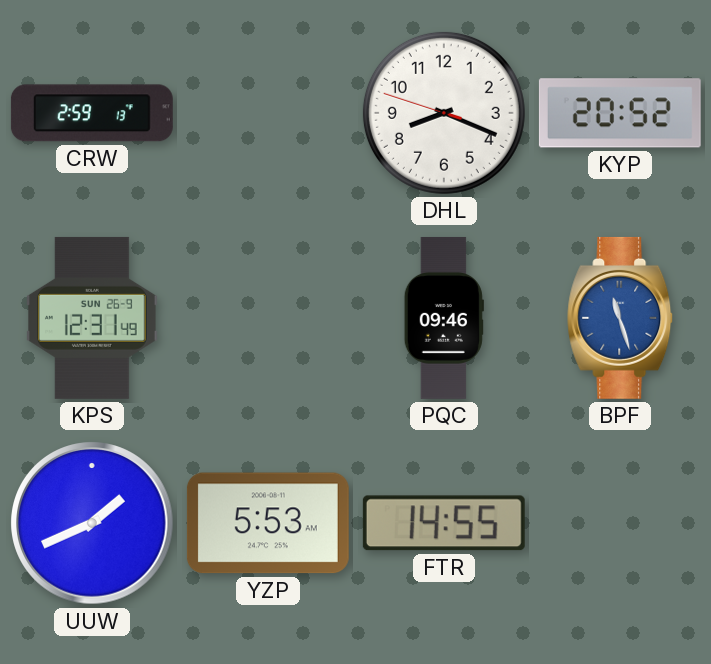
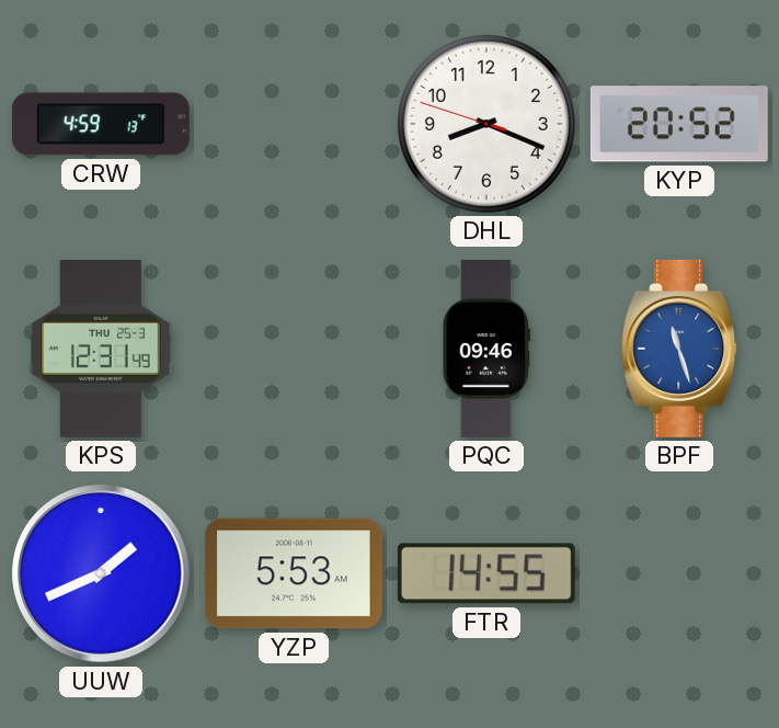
CRW: 2:59 -> 4:59 (101, 124)
KPS date: SUN 26-9 -> THU 25-3 (102, 349)
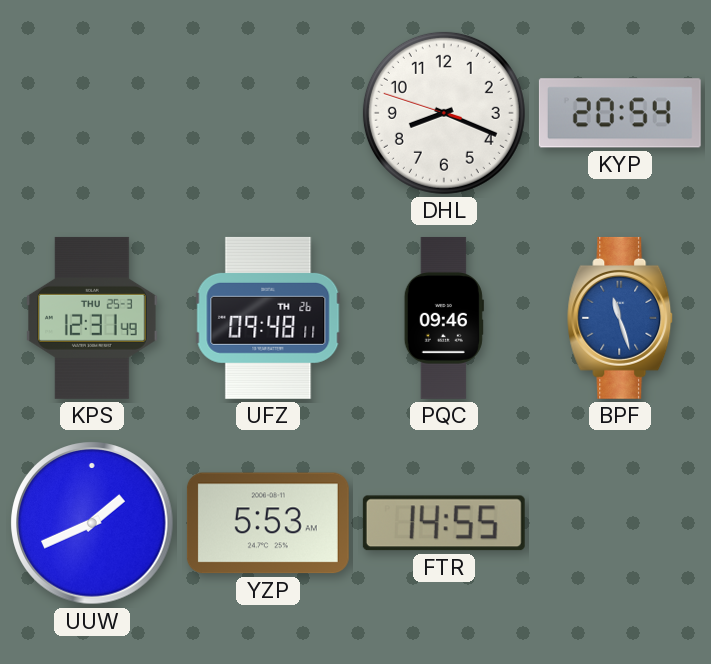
CRW: 4:59 -> none (101, 124)
KYP: 20:52 -> 20:54 (620, 113)
UFZ: none -> 09:48 (268, 318)
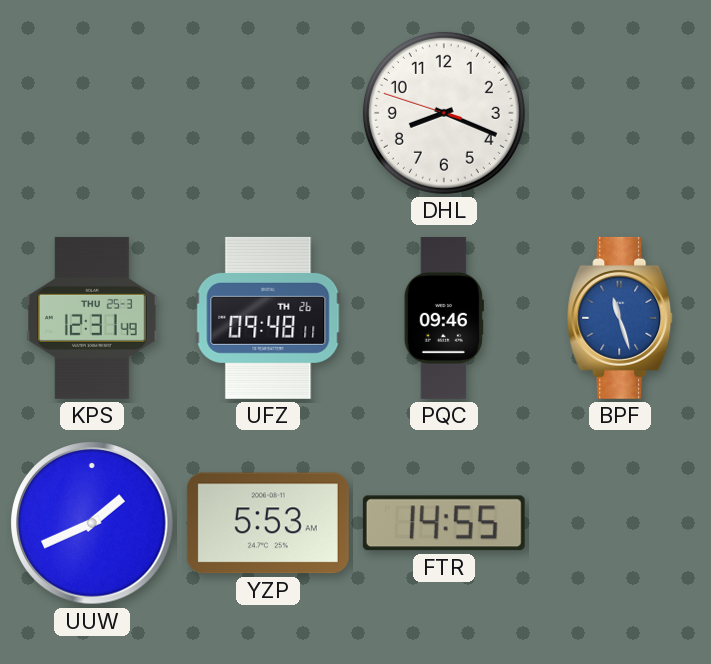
KYP: 20:54 -> none (620, 113)
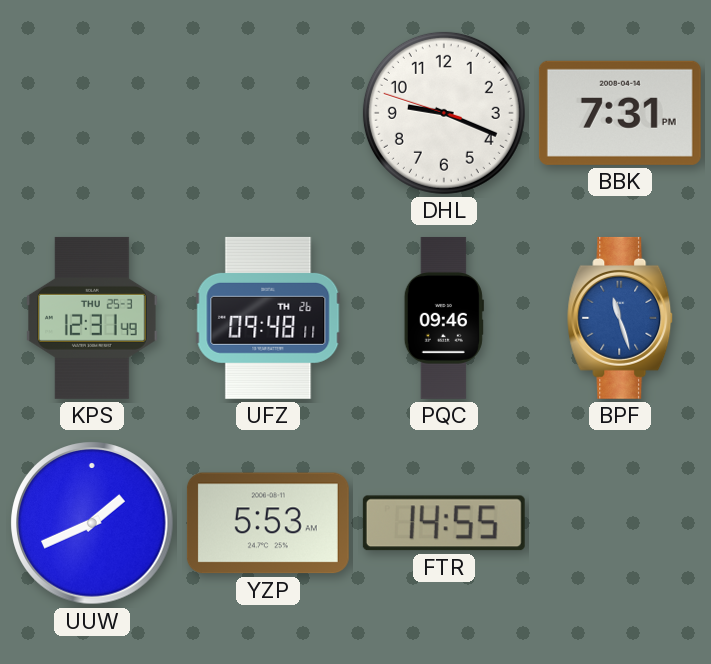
DHL: 8:18 -> 9:18 (444, 113)
BBK: none -> 7:31 (620, 113)
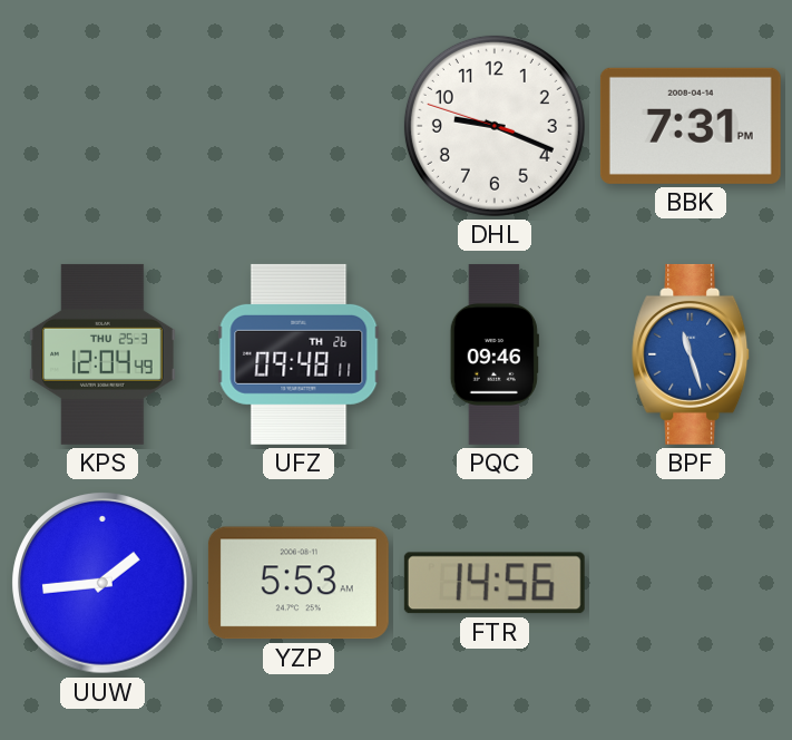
KPS: 12:31 -> 12:04 (104, 354)
UUW: 1:41 -> 1:44 (102, 583)
FTR: 14:55 -> 14:56 (495, 583)
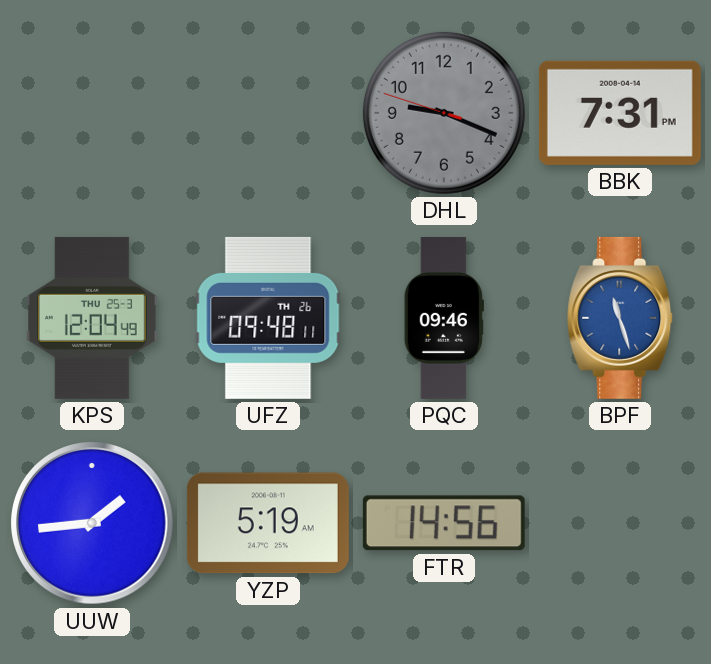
DHL dial: white -> grey (444, 113)
YZP: 5:53 -> 5:19 (268, 523)
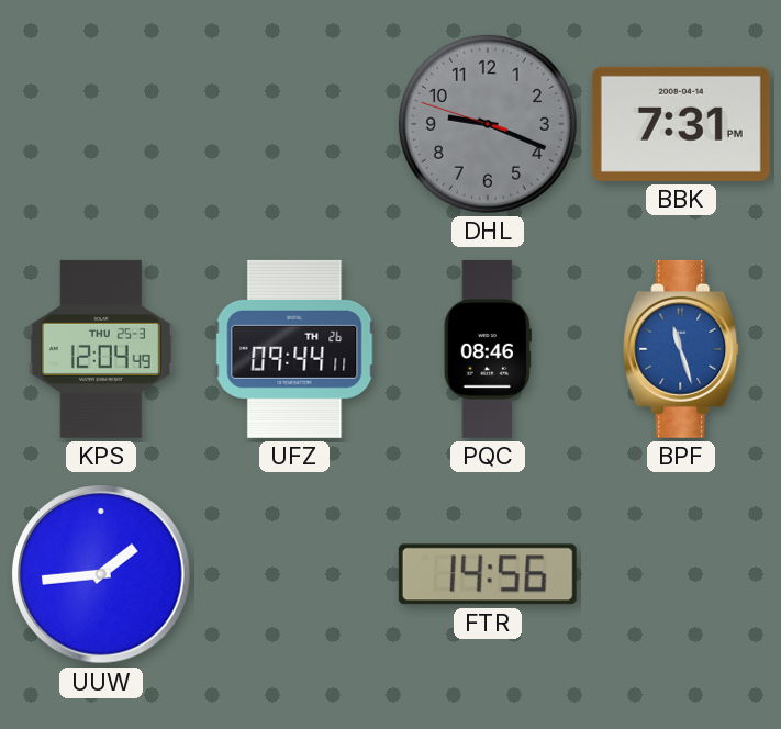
UFZ: 09:48 -> 09:44 (294, 349)
PQC: 09:46 -> 08:46 (488, 349)
YZP: 5:19 -> none (268, 523)
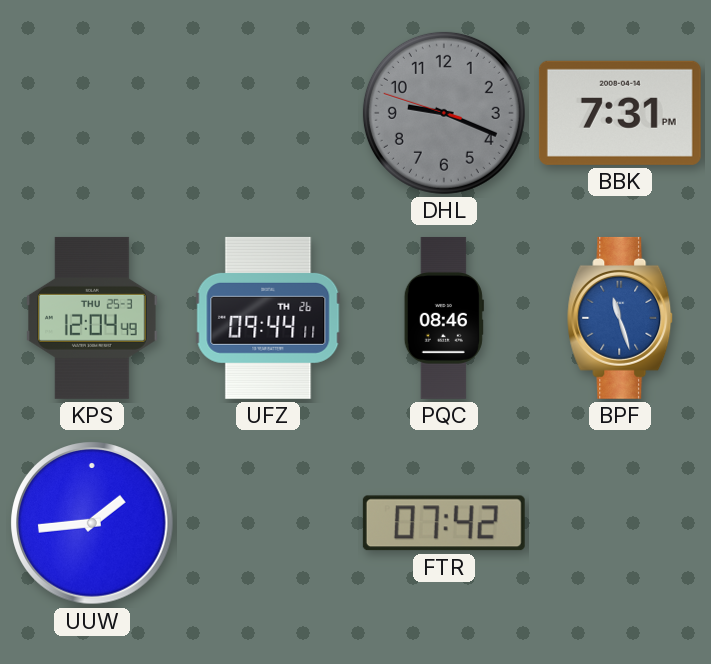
FTR: 14:56 -> 07:42 (444, 523)
